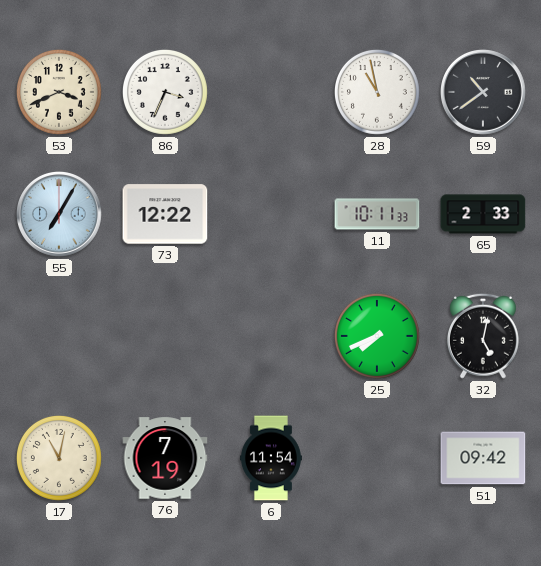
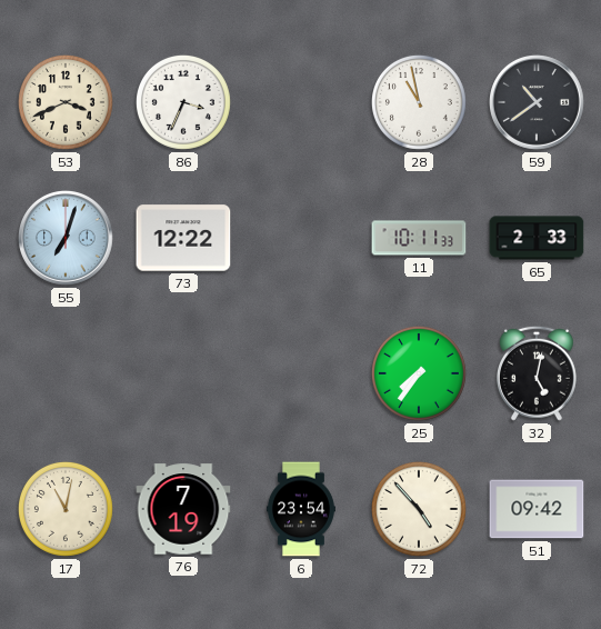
55: 7:05 -> 7:03 (67, 239)
25: 7:41 -> 7:36 (419, 373)
6: 11:54 -> 23:54 (301, 509)
72: none -> 4:53 (419, 509)
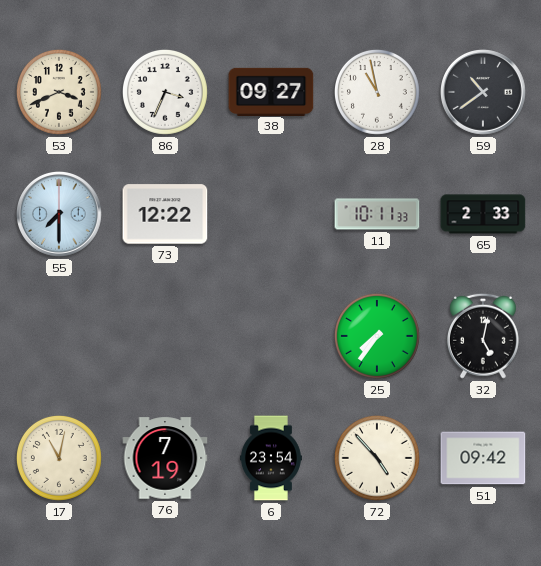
38: none -> 09:27 (271, 91)
55: 7:03 -> 7:30 (60, 215)
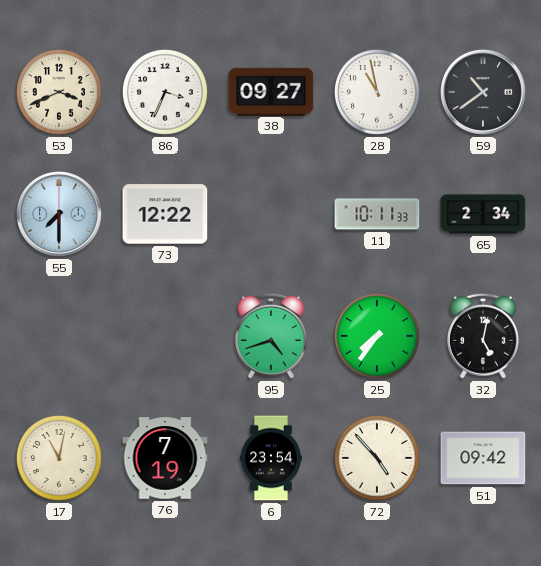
65: 2:33 -> 2:34 (483, 214)
95: none -> 4:42 (271, 336)
